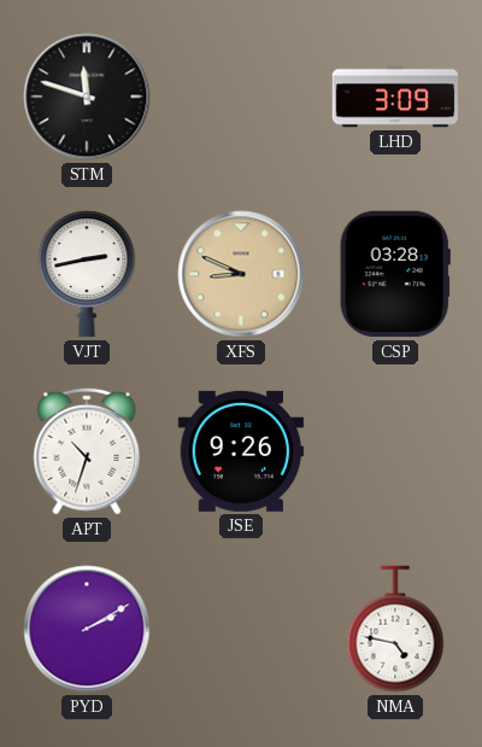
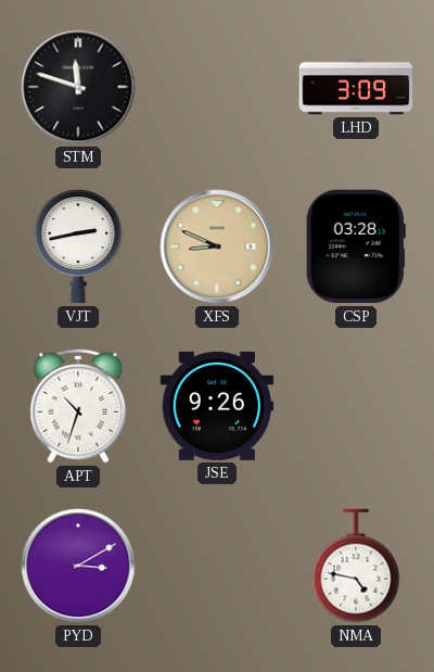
PYD: 2:10 -> 3:10 (78, 566)
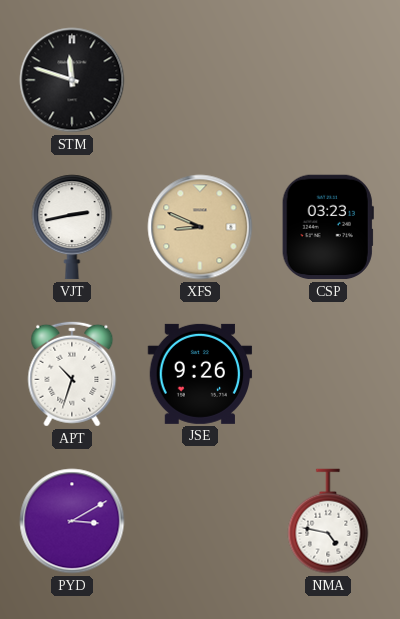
LHD: 3:09 -> none (356, 87)
CSP: 03:28 -> 03:23 (328, 227)
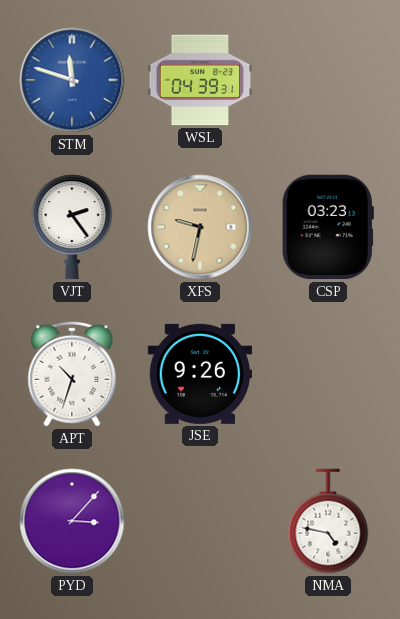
STM dial: black -> blue (72, 80)
WSL: none -> 04:39 (200, 80)
VJT: 2:43 -> 2:24 (72, 227)
XFS: 8:49 -> 9:32 (200, 227)
PYD: 3:10 -> 3:07 (72, 521)
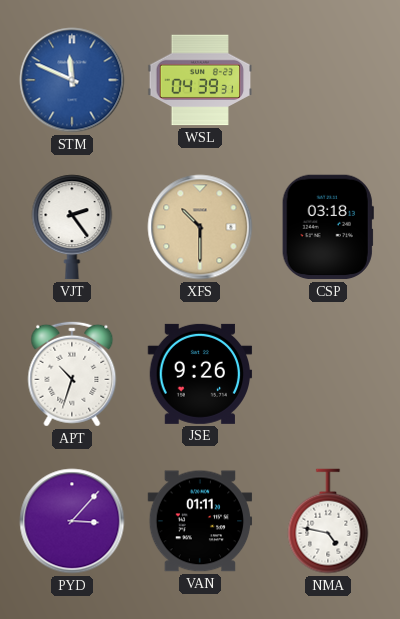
STM: 11:48 -> 11:49 (72, 80)
XFS: 9:32 -> 10:30 (200, 227)
CSP: 03:23 -> 03:18 (328, 227)
VAN: none -> 01:11 (200, 521)
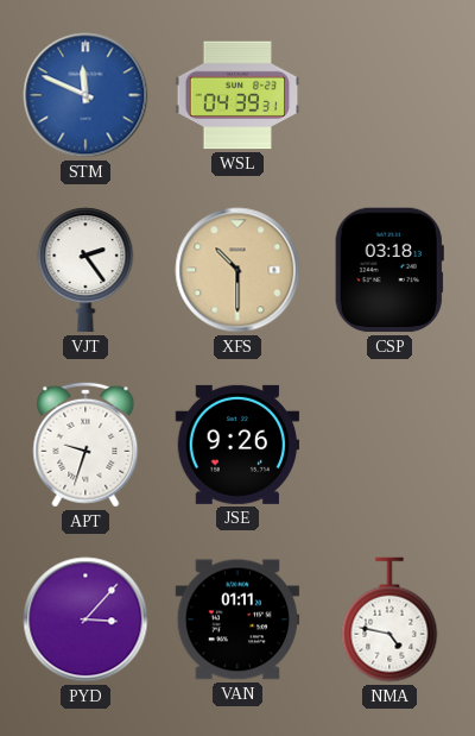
APT: 10:33 -> 9:33 (85, 445)
